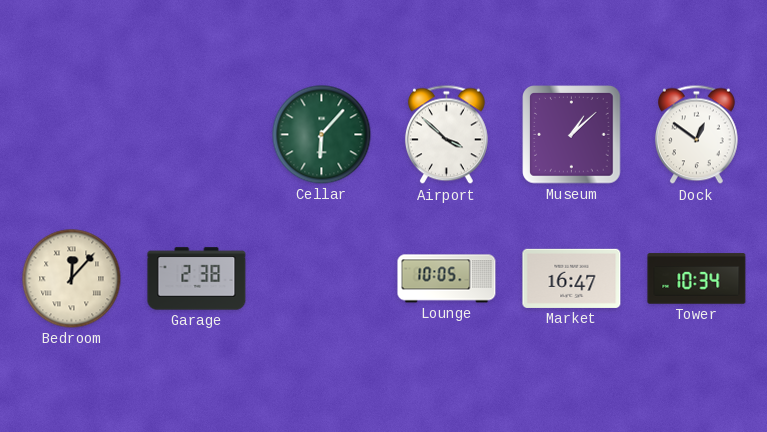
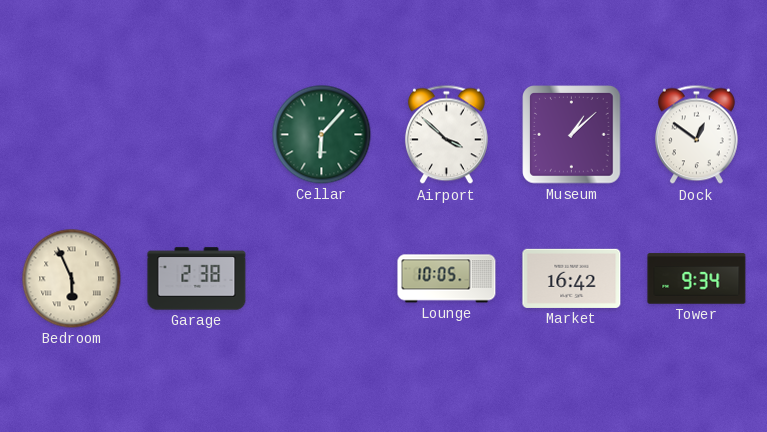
Bedroom: 12:07 -> 5:56 (72, 279)
Market: 16:47 -> 16:42 (572, 278)
Tower: 10:34 -> 9:34 (697, 279)
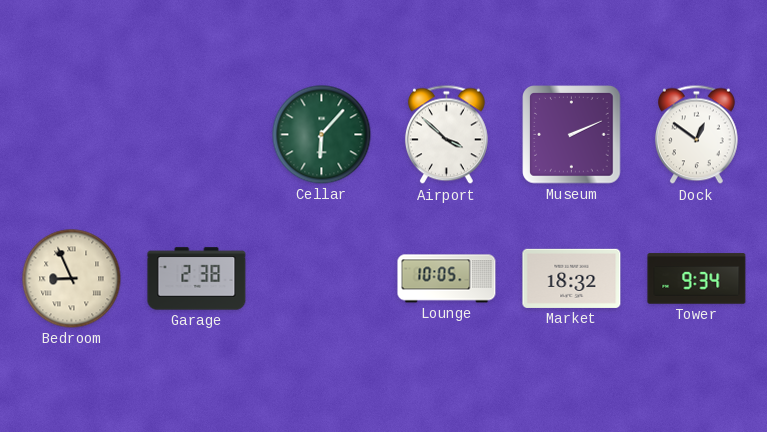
Museum: 1:08 -> 2:11 (572, 135)
Bedroom: 5:56 -> 8:56 (72, 279)
Market: 16:42 -> 18:32 (572, 278)
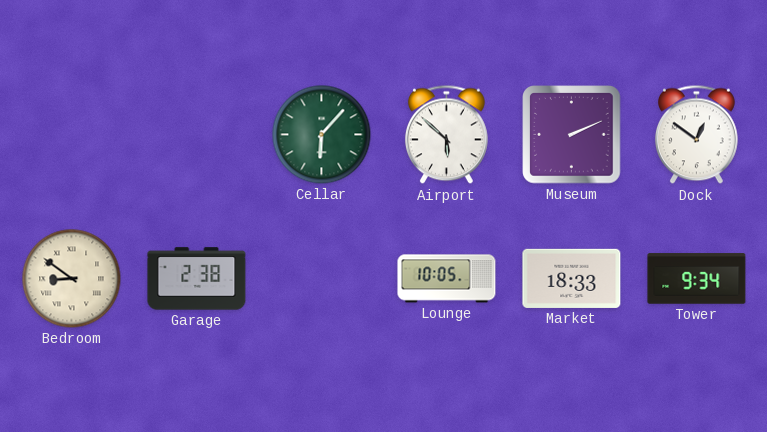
Airport: 3:52 -> 5:52 (446, 135)
Bedroom: 8:56 -> 8:51 (72, 279)
Market: 18:32 -> 18:33 (572, 278)
